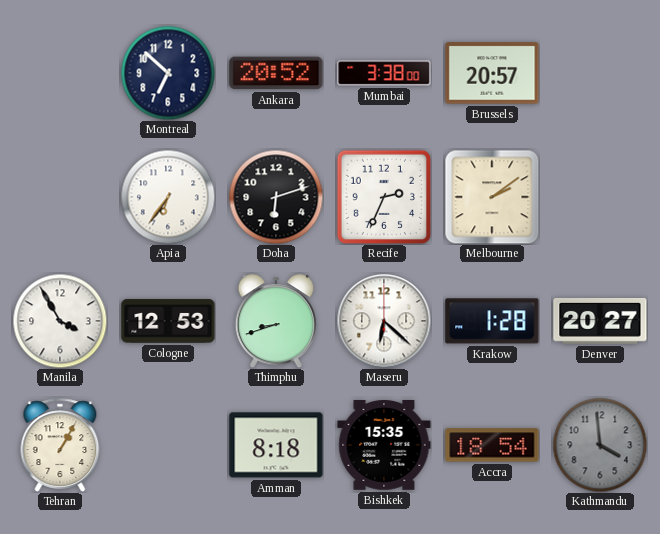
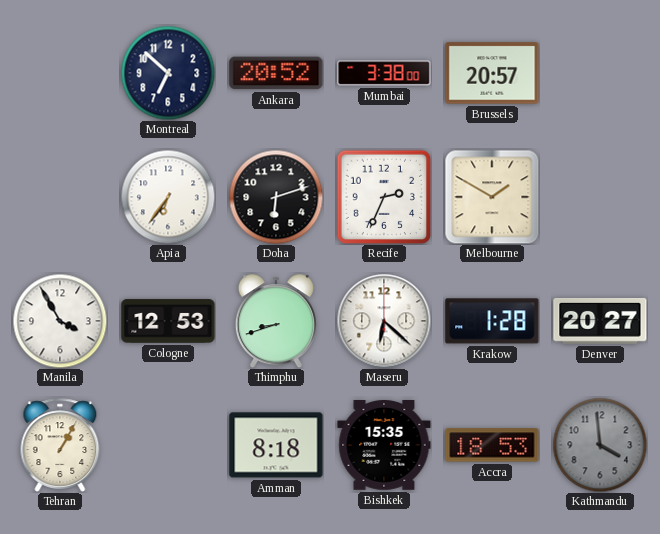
Melbourne: 2:09 -> 1:50 (492, 197)
Accra: 18:54 -> 18:53 (492, 445)
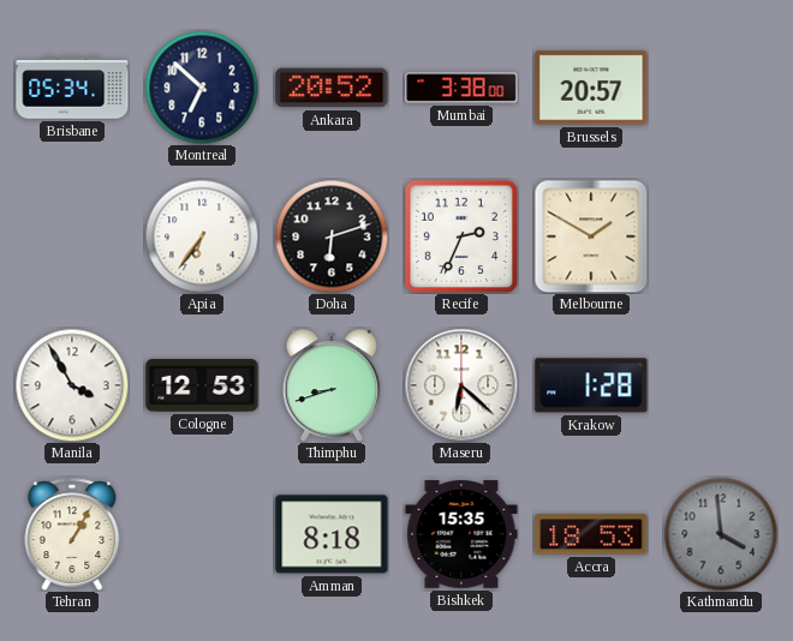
Brisbane: none -> 05:34 (72, 88)
Denver: 20:27 -> none (600, 321)
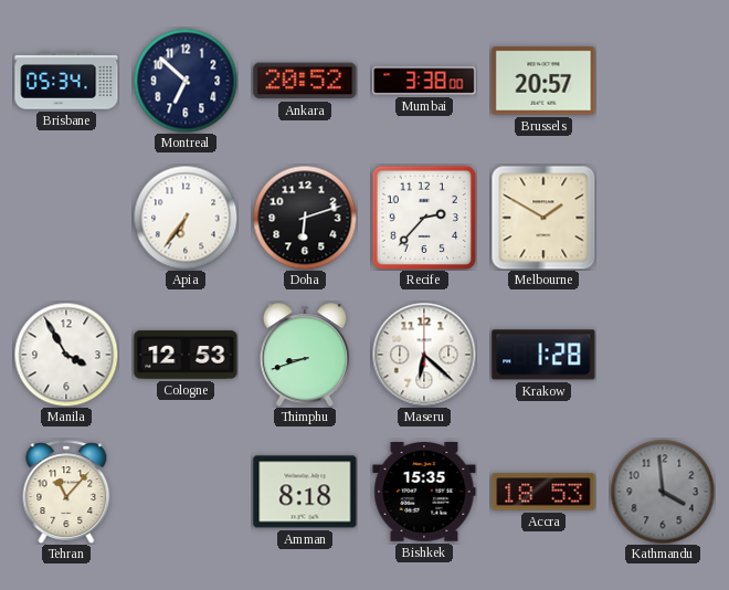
Recife: 2:34 -> 2:37 (423, 217)
Tehran: 1:05 -> 11:07 (66, 492)
